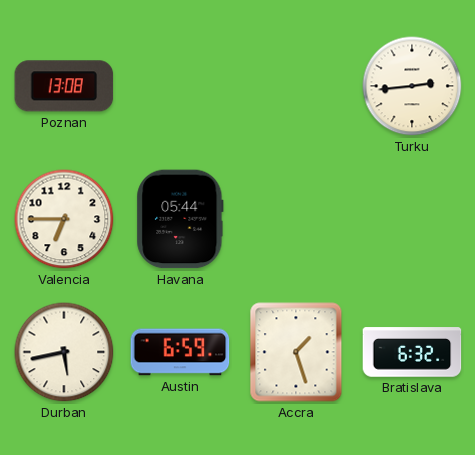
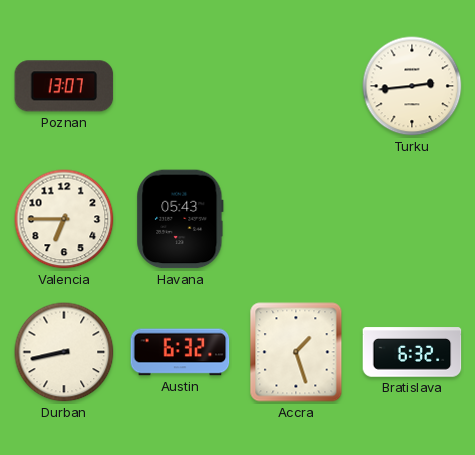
Poznan: 13:08 -> 13:07 (64, 86)
Havana: 05:44 -> 05:43 (180, 219)
Durban: 5:43 -> 8:43 (64, 352)
Austin: 6:59 -> 6:32 (180, 352)
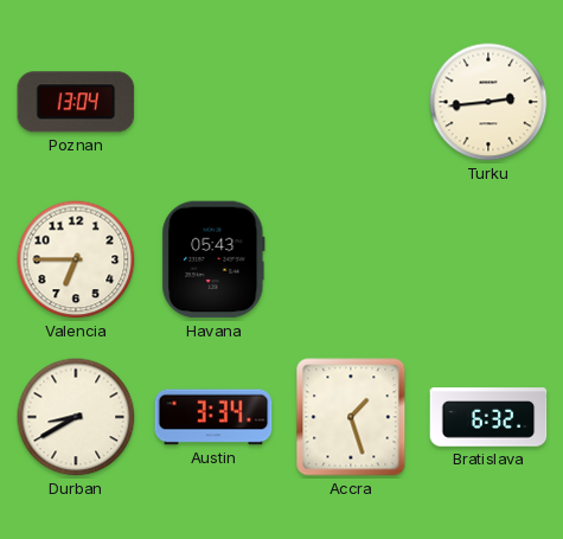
Poznan: 13:07 -> 13:04 (76, 102)
Durban: 8:43 -> 8:40 (76, 417)
Austin: 6:32 -> 3:34 (213, 417)
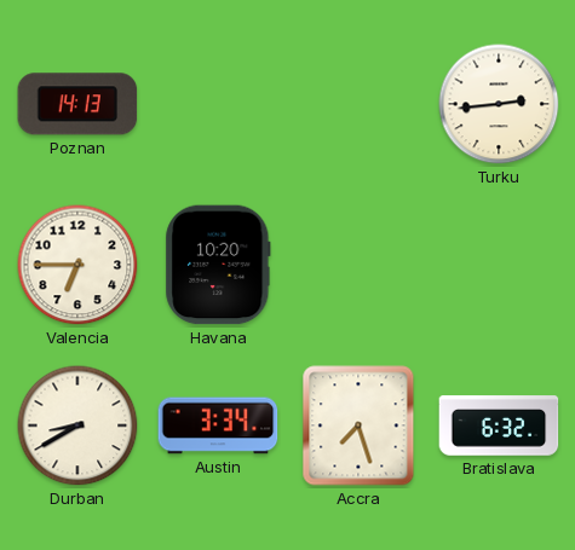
Poznan: 13:04 -> 14:13 (77, 104)
Havana: 05:43 -> 10:20 (218, 265)
Accra: 1:27 -> 7:27 (358, 425)
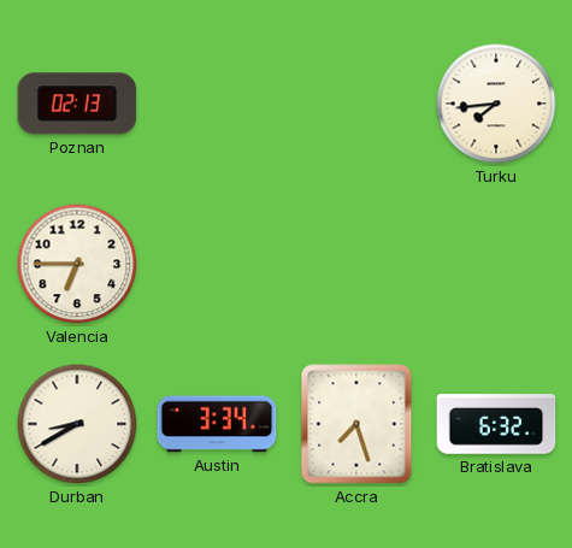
Poznan: 14:13 -> 02:13 (77, 104)
Turku: 2:44 -> 7:44 (496, 104)
Havana: 10:20 -> none (218, 265)
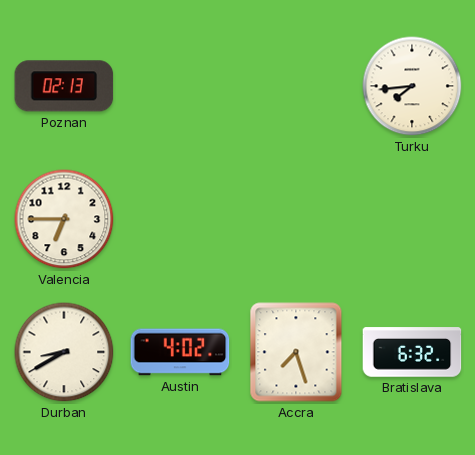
Austin: 3:34 -> 4:02 (180, 352)
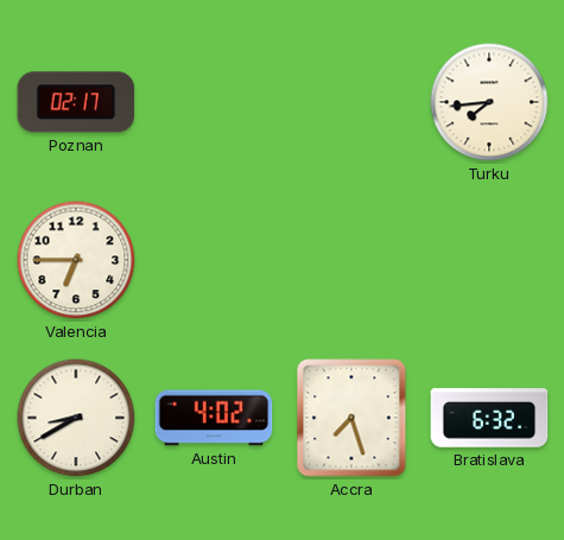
Poznan: 02:13 -> 02:17 (76, 102)
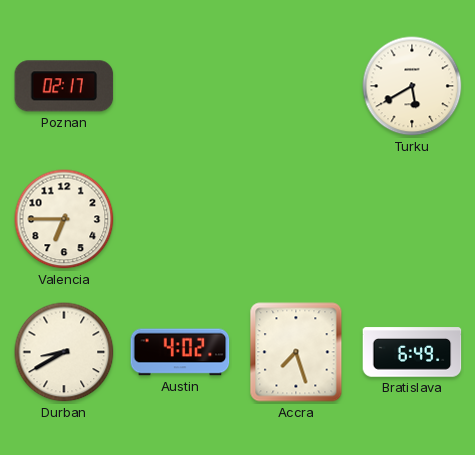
Turku: 7:44 -> 5:40 (412, 86)
Bratislava: 6:32 -> 6:49 (412, 352)
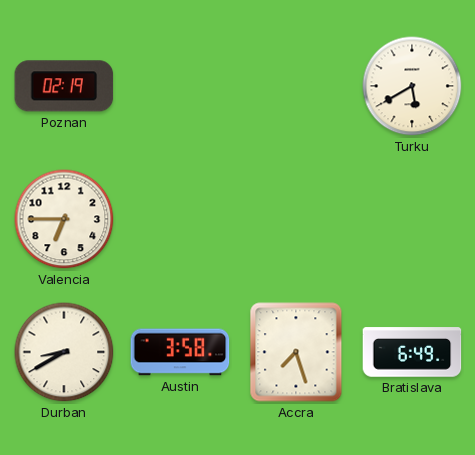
Poznan: 02:17 -> 02:19 (64, 86)
Austin: 4:02 -> 3:58 (180, 352)
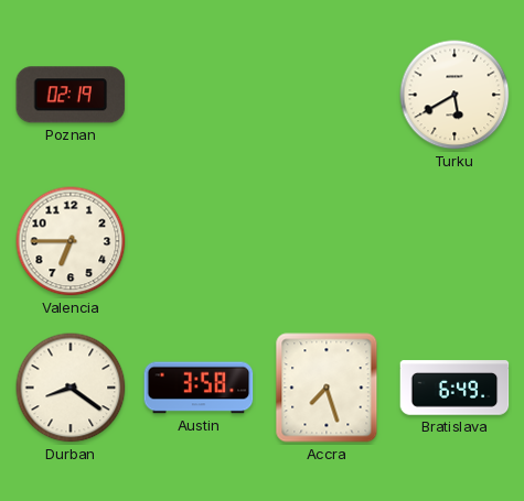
Durban: 8:40 -> 8:21 (71, 388)
